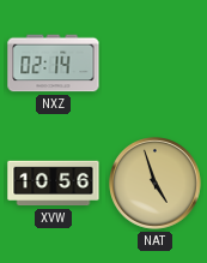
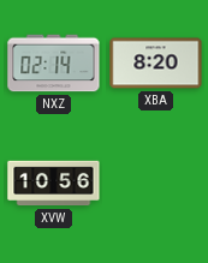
XBA: none -> 8:20 (156, 64)
NAT: 4:57 -> none (156, 184)
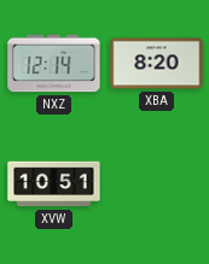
NXZ: 02:14 -> 12:14 (54, 64)
XVW: 10:56 -> 10:51 (54, 184)
